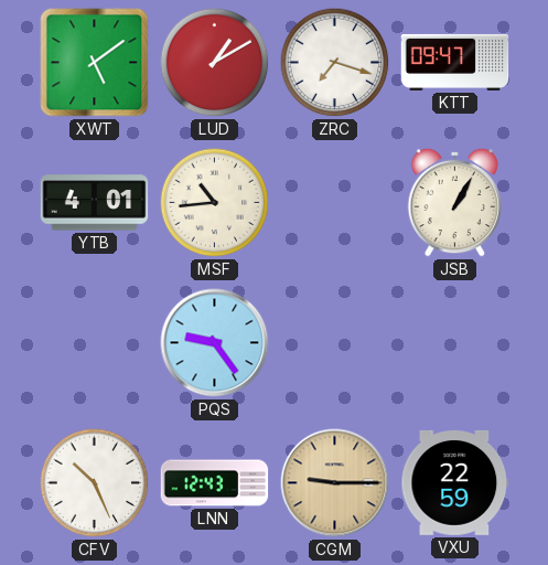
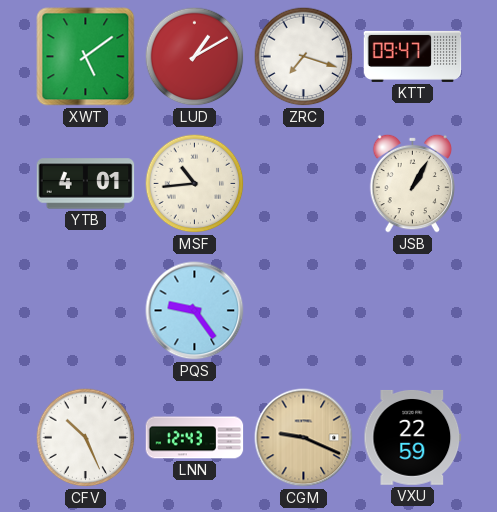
CGM: 9:15 -> 9:19 (304, 438)
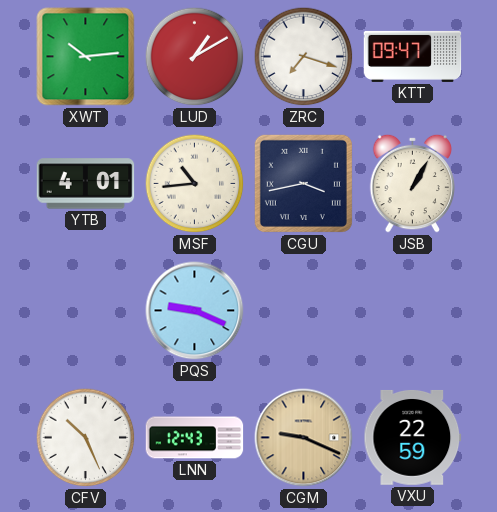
XWT: 5:09 -> 10:14 (86, 57)
CGU: none -> 3:43 (303, 183)
PQS: 9:24 -> 9:19 (195, 311)
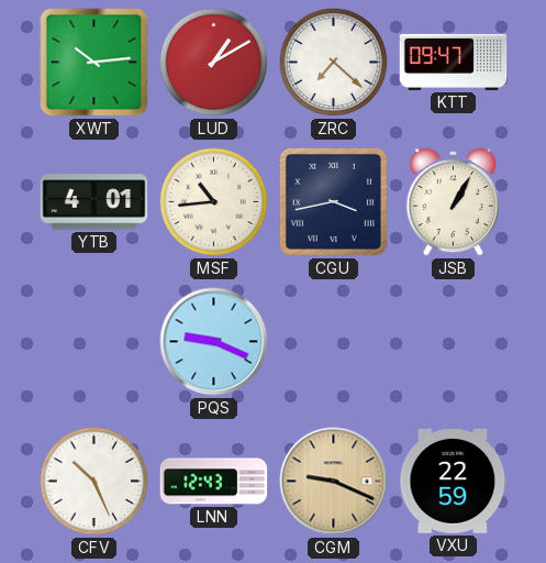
ZRC: 7:18 -> 7:22 (334, 63)
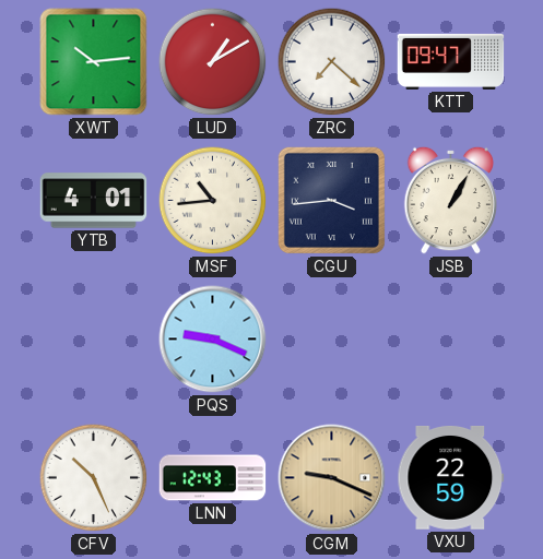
CGU: 3:43 -> 3:44 (331, 200)
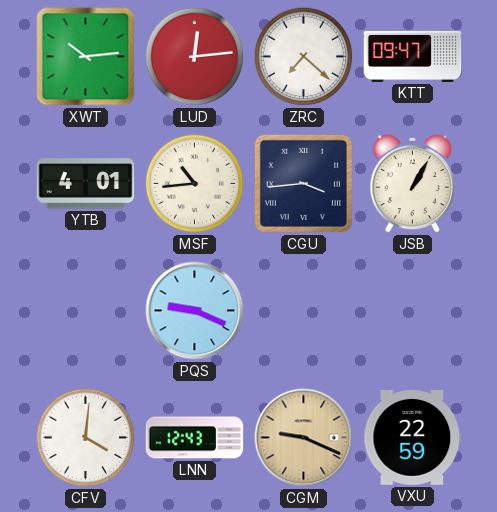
LUD: 1:10 -> 12:14 (195, 57)
CFV: 10:26 -> 4:01 (86, 438)
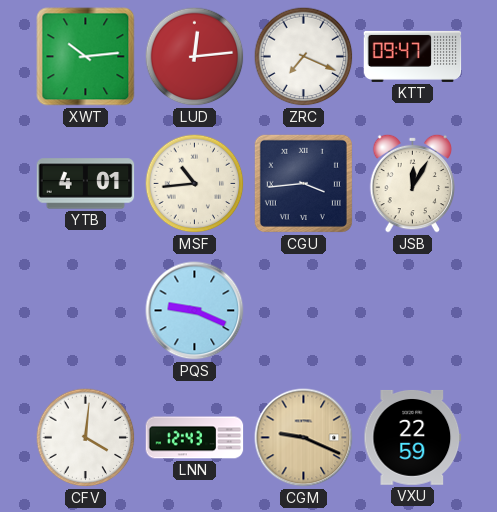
ZRC: 7:22 -> 7:19 (304, 57)
JSB: 1:05 -> 12:05 (413, 183)
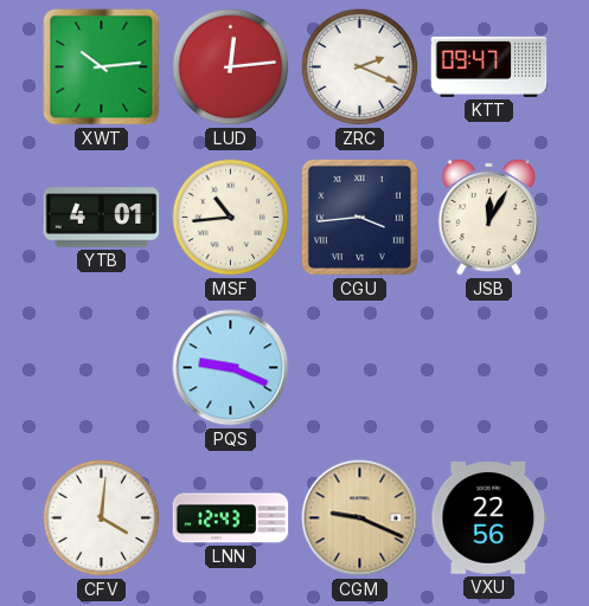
ZRC: 7:19 -> 2:19 (360, 67)
VXU: 22:59 -> 22:56 (489, 517)
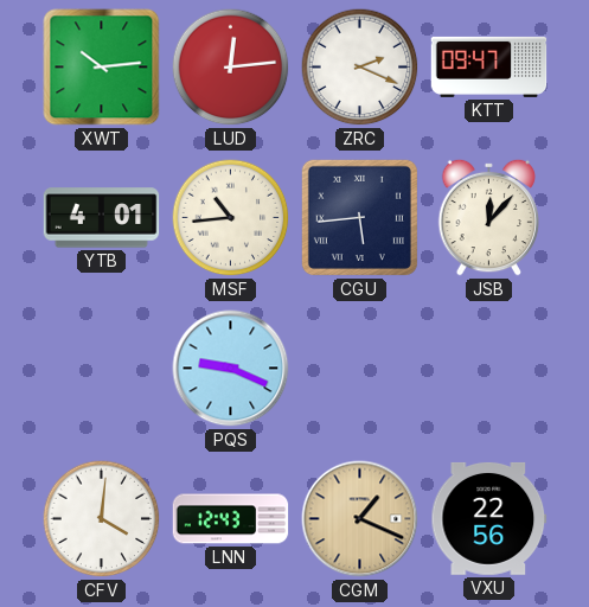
CGU: 3:44 -> 5:44 (359, 217)
JSB: 12:05 -> 12:07 (489, 217)
CGM: 9:19 -> 1:19 (360, 519)
